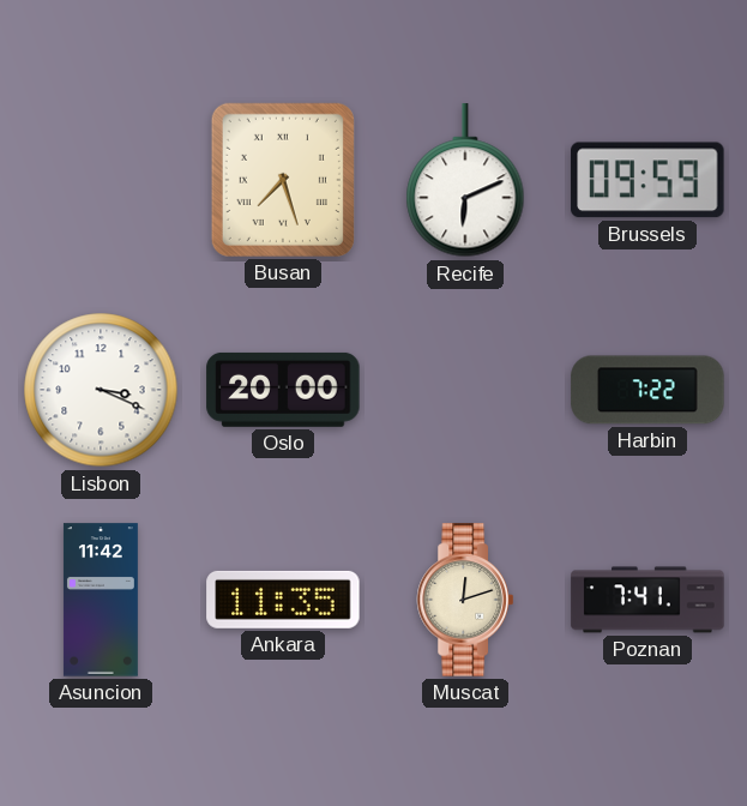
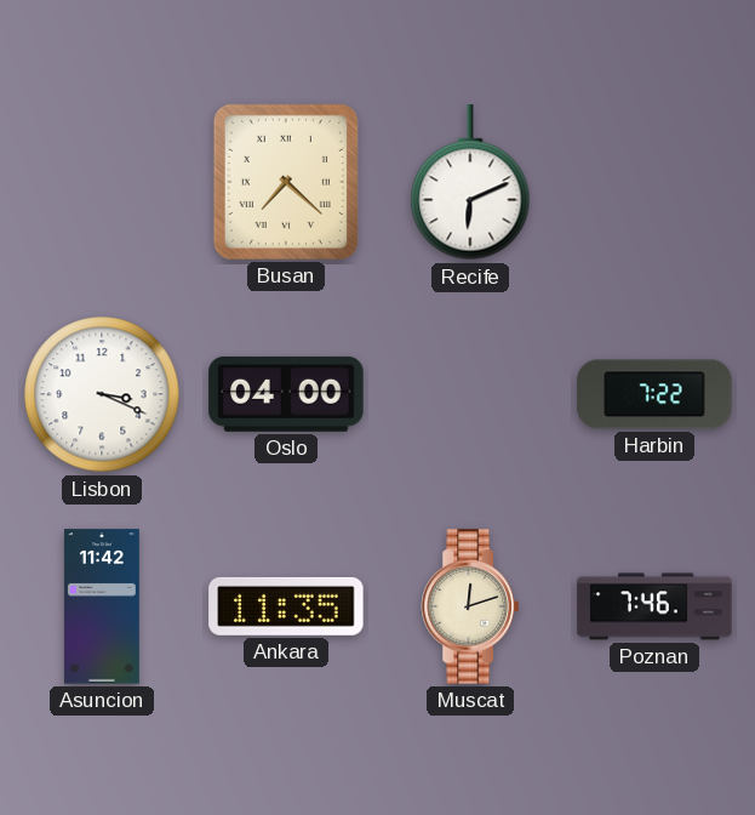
Busan: 7:27 -> 7:22 (286, 182)
Brussels: 09:59 -> none (647, 180)
Oslo: 20:00 -> 04:00 (286, 394)
Poznan: 7:41 -> 7:46 (654, 606)
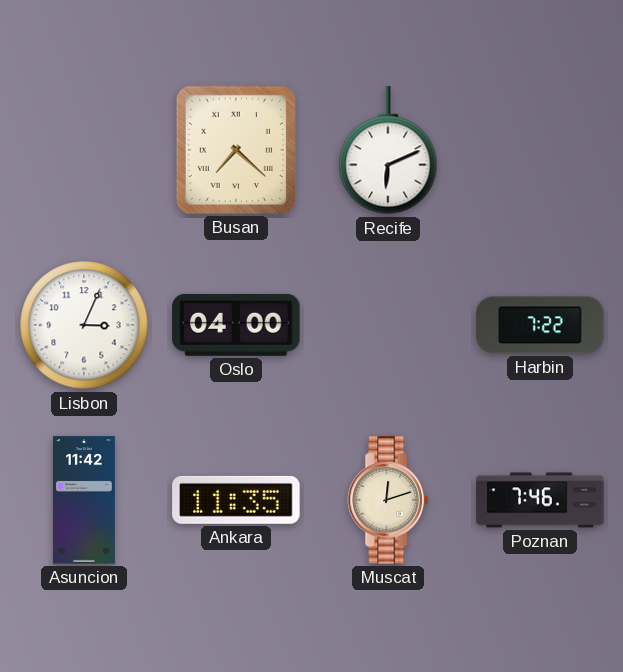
Lisbon: 3:19 -> 3:04 (84, 325)
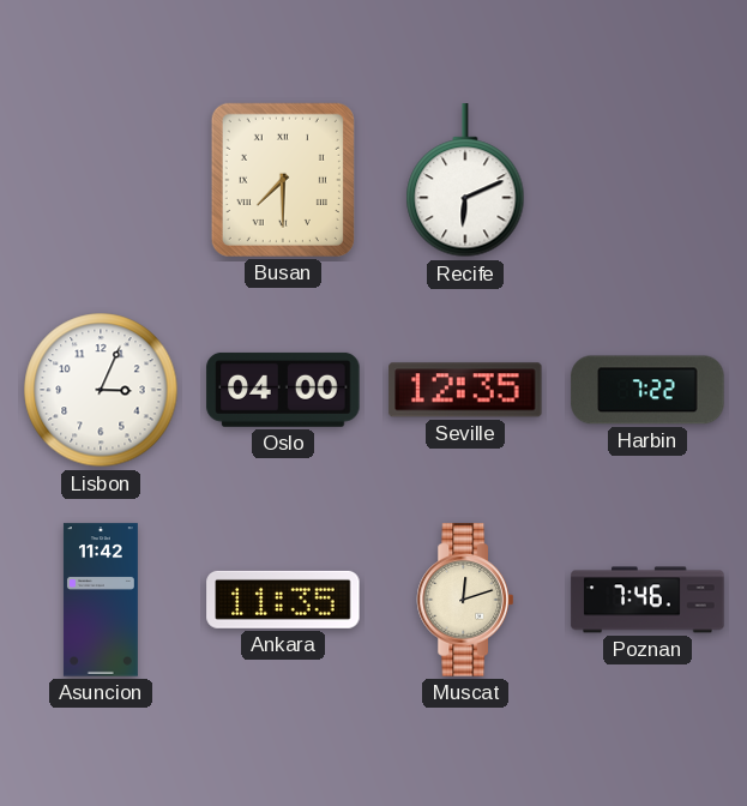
Busan: 7:22 -> 7:30 (283, 180)
Seville: none -> 12:35 (465, 390)
